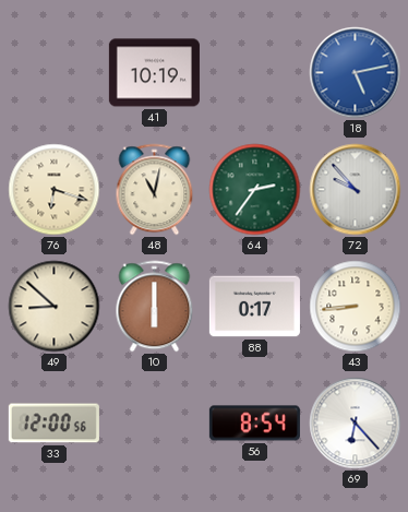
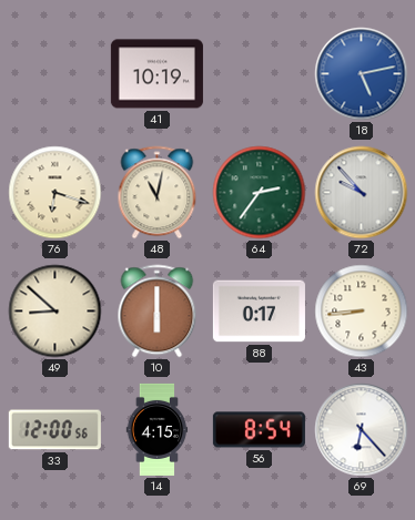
14: none -> 4:15 (158, 429)
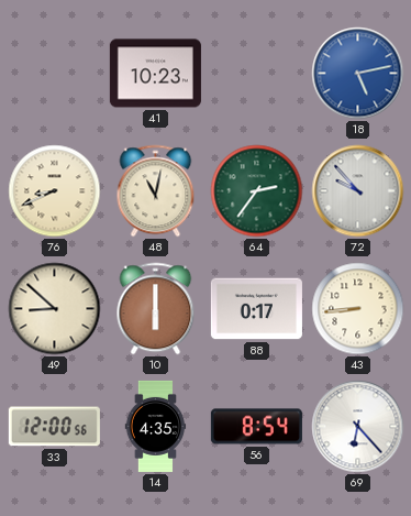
41: 10:19 -> 10:23 (155, 74)
76: 6:18 -> 8:41 (55, 191)
14: 4:15 -> 4:35 (156, 426)
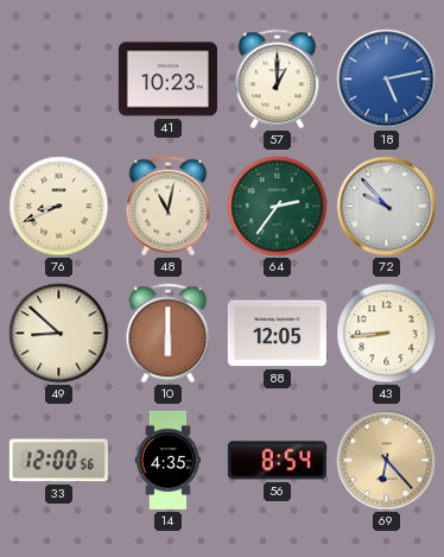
57: none -> 1:00 (278, 80)
88: 0:17 -> 12:05 (277, 334)
69 dial: white -> champagne (387, 461)
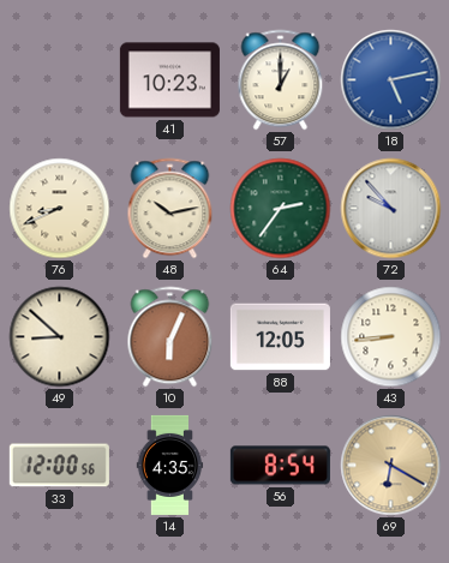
48: 11:02 -> 10:13 (170, 209)
10: 6:00 -> 6:04 (170, 337)
69: 6:23 -> 6:20 (391, 466)
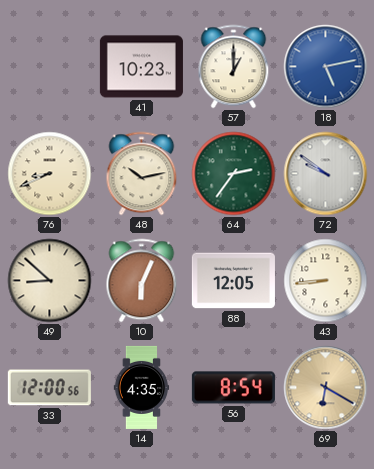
72: 9:53 -> 9:51 (326, 174)
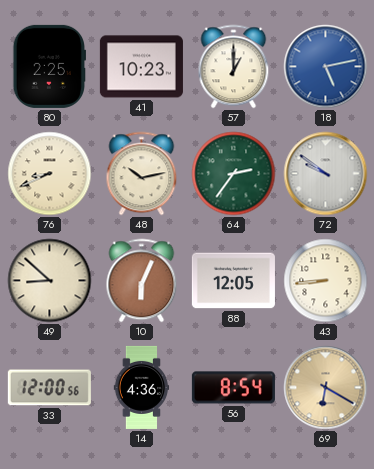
80: none -> 2:25 (49, 66)
14: 4:35 -> 4:36 (142, 387)
